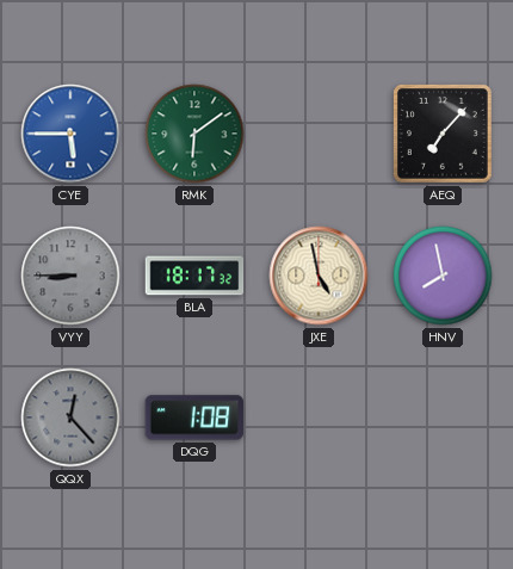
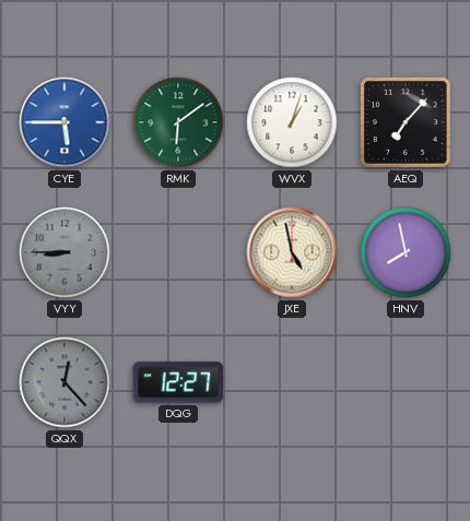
WVX: none -> 1:03 (292, 122)
BLA: 18:17 -> none (194, 276)
DQG: 1:08 -> 12:27 (178, 382)
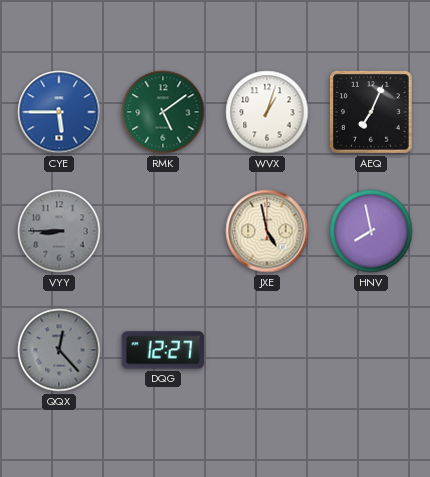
RMK: 6:09 -> 5:09 (163, 112)
AEQ: 7:07 -> 7:04 (371, 112)
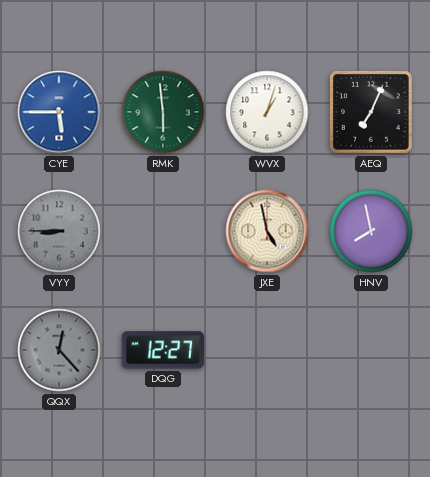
RMK: 5:09 -> 5:59 (163, 112)
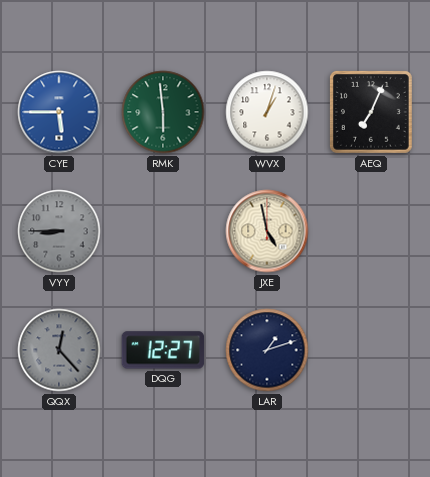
HNV: 7:58 -> none (371, 231)
LAR: none -> 1:12 (267, 350)
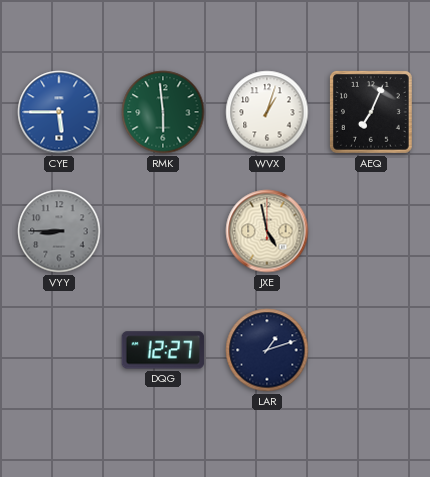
QQX: 12:23 -> none (59, 350)
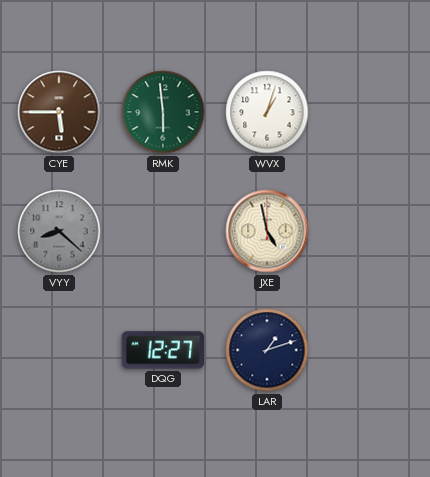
CYE dial: blue -> brown (59, 112)
AEQ: 7:04 -> none (371, 112)
VYY: 8:45 -> 8:22 (59, 231)
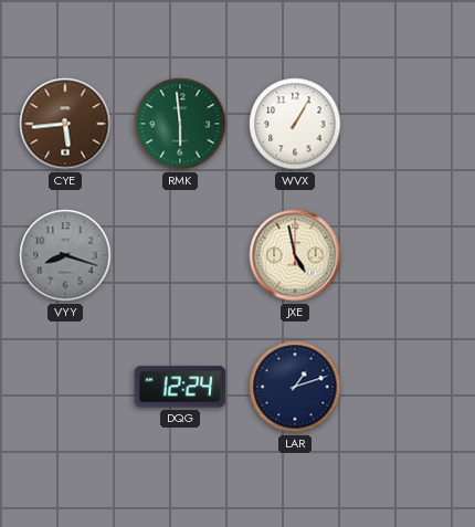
CYE: 5:45 -> 5:44 (65, 124)
WVX: 1:03 -> 1:05 (295, 124)
VYY: 8:22 -> 8:18 (65, 255)
DQG: 12:27 -> 12:24 (180, 387)
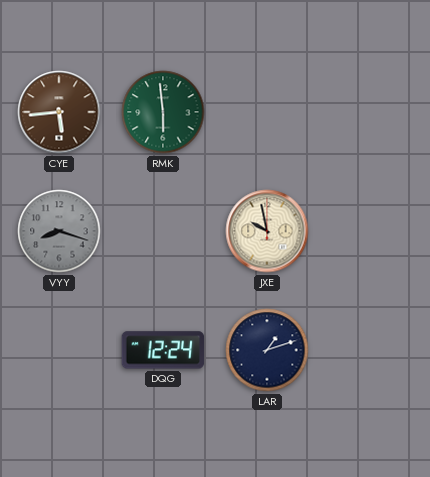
WVX: 1:05 -> none (295, 124)
JXE: 4:58 -> 9:58 (267, 231)
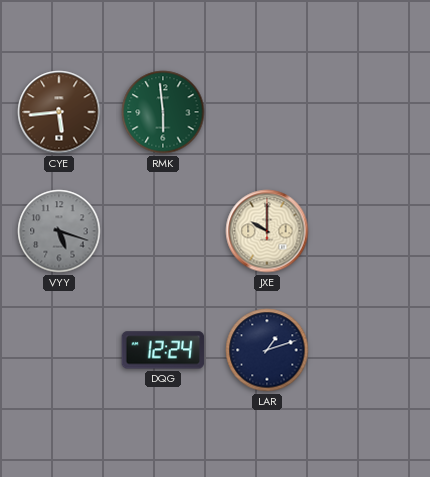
VYY: 8:18 -> 5:18 (59, 231)
JXE: 9:58 -> 10:00 (267, 231)
